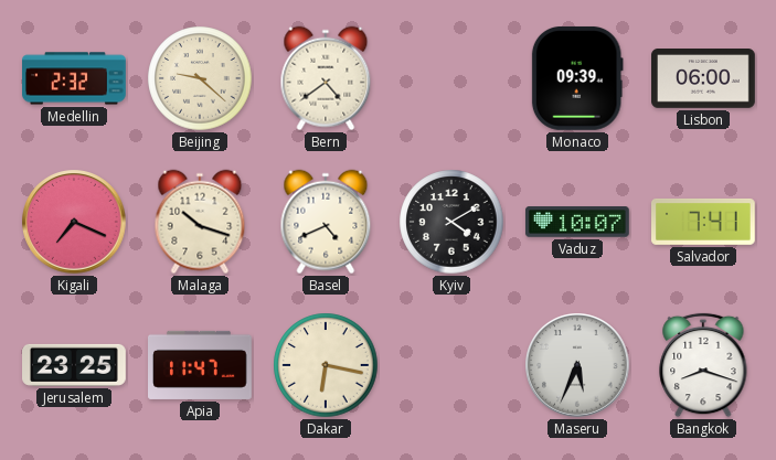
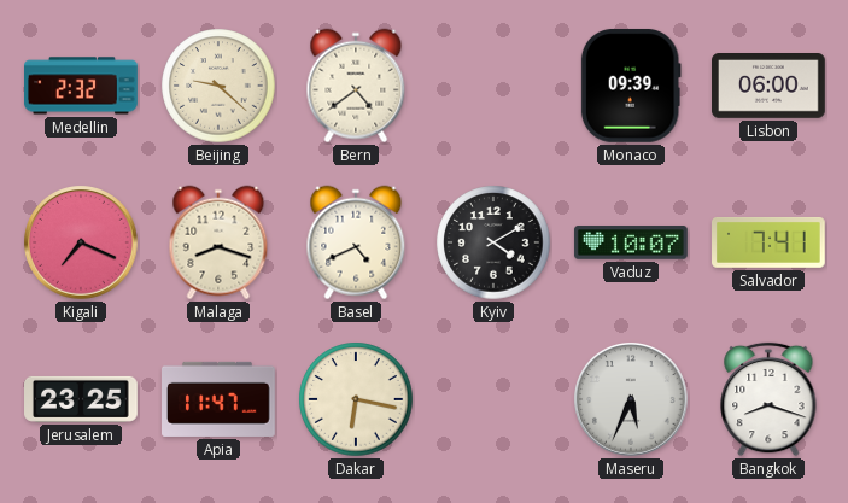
Malaga: 10:18 -> 8:18 (218, 242)
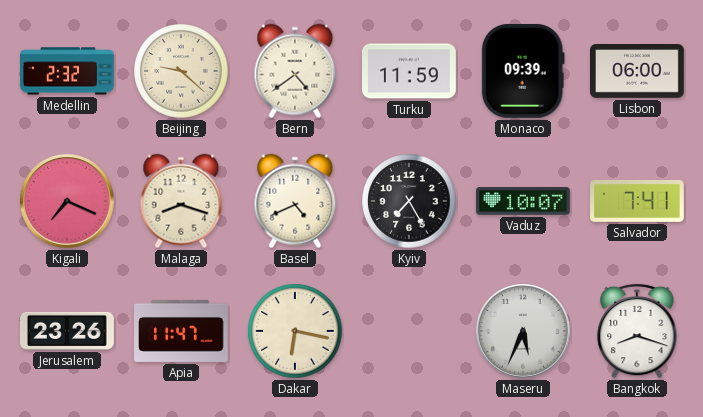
Turku: none -> 11:59 (410, 71)
Kyiv: 4:10 -> 7:25 (409, 201)
Jerusalem: 23:25 -> 23:26 (68, 331)
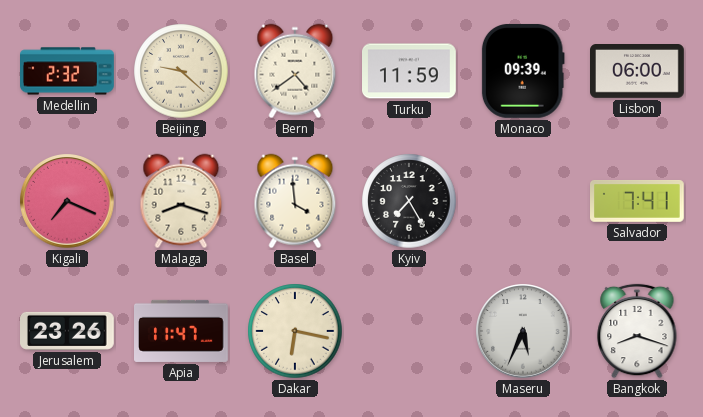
Basel: 4:41 -> 3:59 (295, 201)
Vaduz: 10:07 -> none (523, 201)
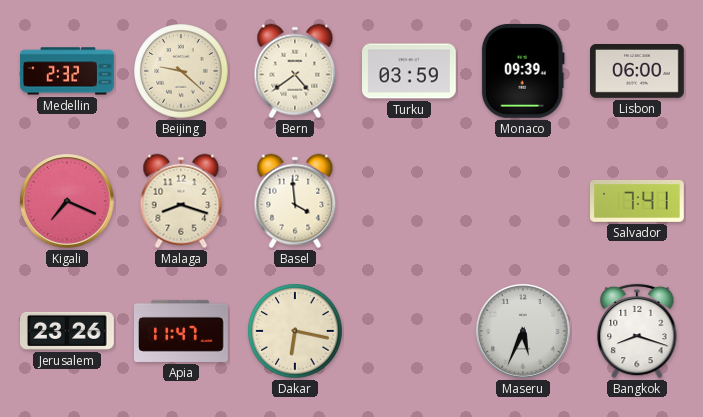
Turku: 11:59 -> 03:59 (410, 71)
Kyiv: 7:25 -> none (409, 201)
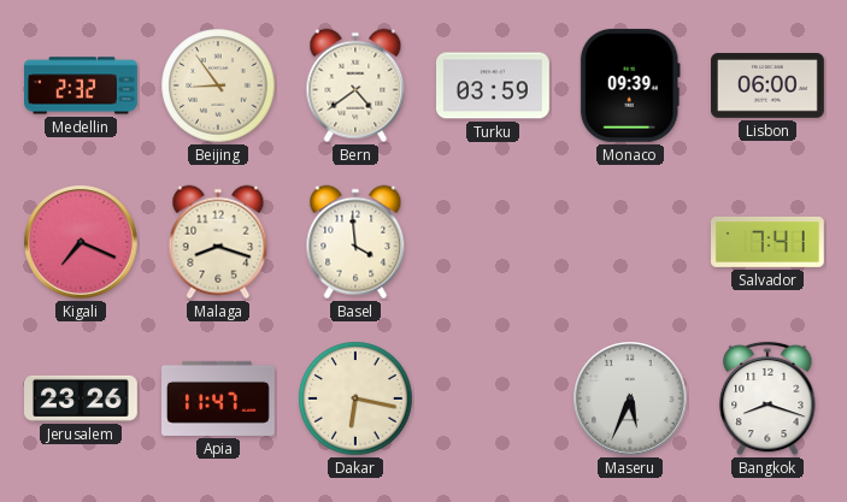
Beijing: 9:22 -> 8:54 (218, 85)
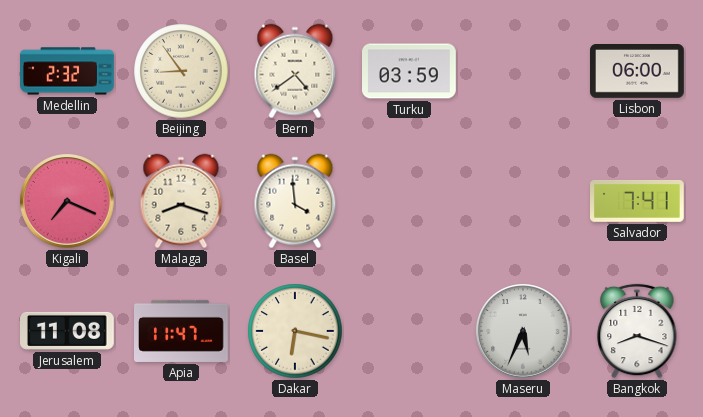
Monaco: 09:39 -> none (630, 85)
Jerusalem: 23:26 -> 11:08 (68, 331)
